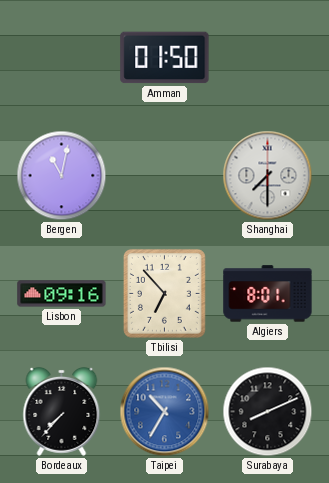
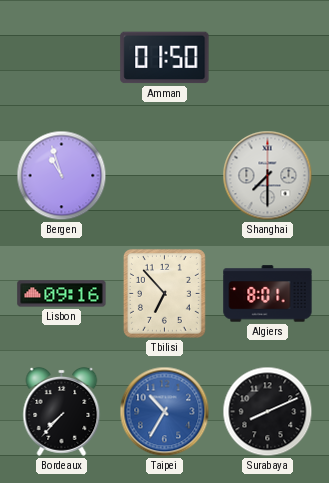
Bergen: 11:02 -> 10:57 (62, 176)
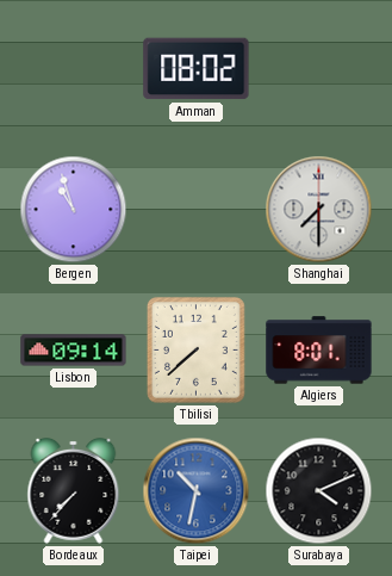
Amman: 01:50 -> 08:02 (197, 69)
Lisbon: 09:16 -> 09:14 (74, 351)
Tbilisi: 6:53 -> 7:38 (195, 349)
Taipei: 10:35 -> 10:32 (197, 491)
Surabaya: 8:11 -> 4:11 (319, 491)
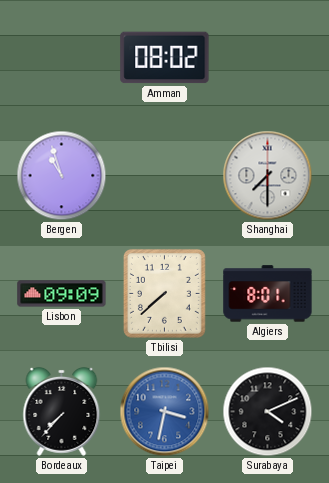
Lisbon: 09:14 -> 09:09 (62, 294)
Taipei: 10:32 -> 3:32 (165, 412)
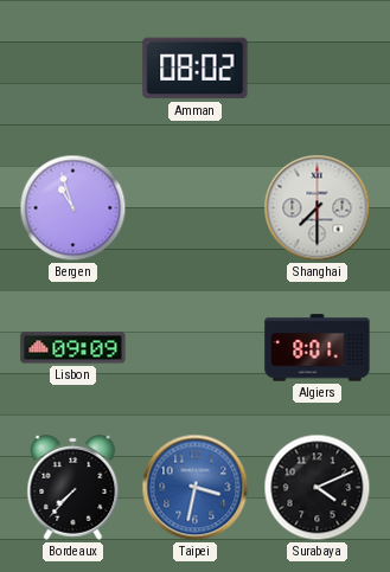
Tbilisi: 7:38 -> none (164, 293)
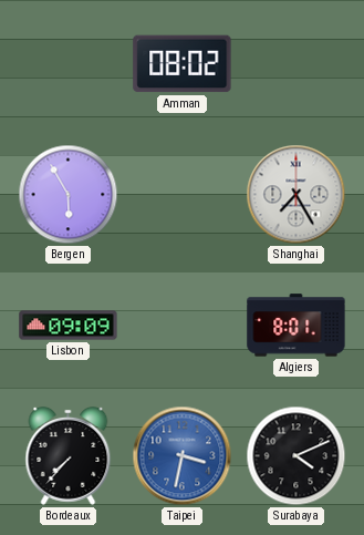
Bergen: 10:57 -> 5:55 (69, 195)
Shanghai: 7:30 -> 7:25 (297, 195)
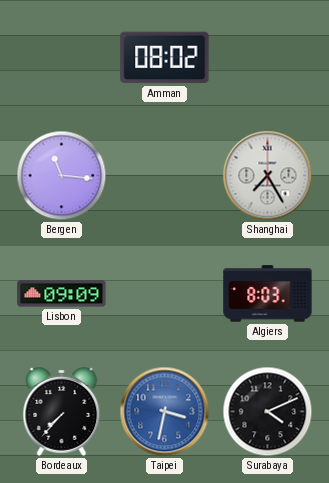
Bergen: 5:55 -> 11:16 (62, 176)
Algiers: 8:01 -> 8:03 (268, 294)
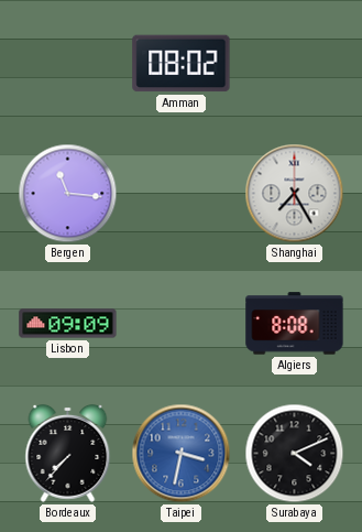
Algiers: 8:03 -> 8:08 (295, 324)
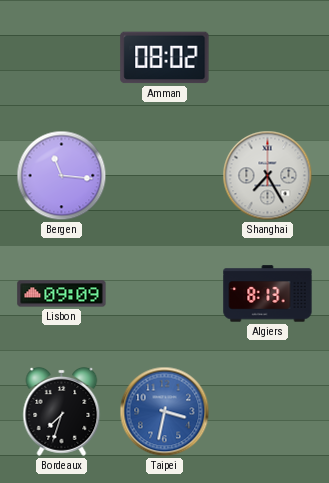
Algiers: 8:08 -> 8:13 (268, 294)
Bordeaux: 7:37 -> 7:33 (62, 411)
Surabaya: 4:11 -> none (295, 454)
